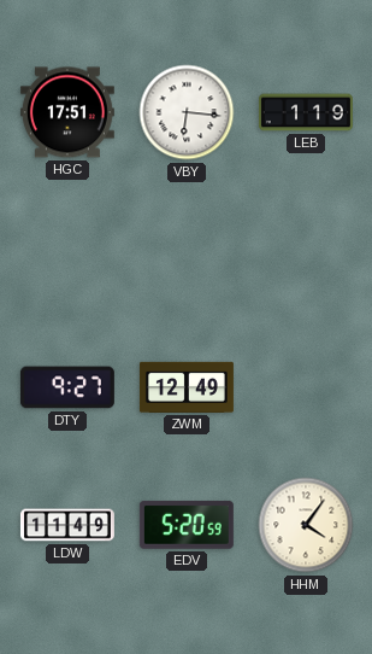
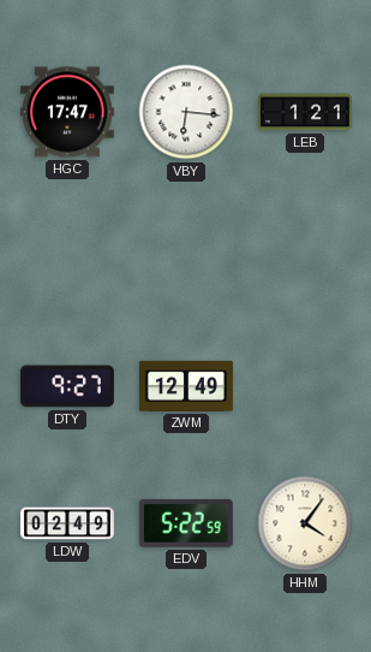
HGC: 17:51 -> 17:47 (67, 112)
LEB: 1:19 -> 1:21 (305, 112)
LDW: 11:49 -> 02:49 (67, 523)
EDV: 5:20 -> 5:22 (186, 523)
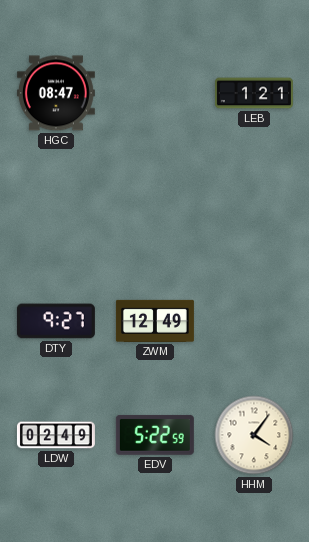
HGC: 17:47 -> 08:47 (56, 93)
VBY: 6:16 -> none (186, 112)
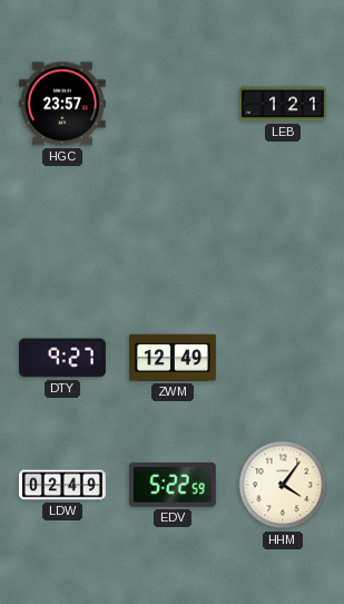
HGC: 08:47 -> 23:57 (62, 104)
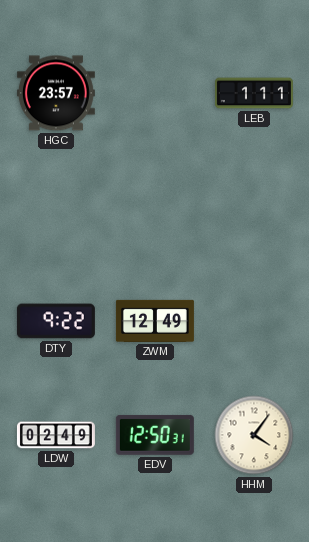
LEB: 1:21 -> 1:11 (254, 93)
DTY: 9:27 -> 9:22 (56, 321)
EDV: 5:22 -> 12:50 (155, 435)
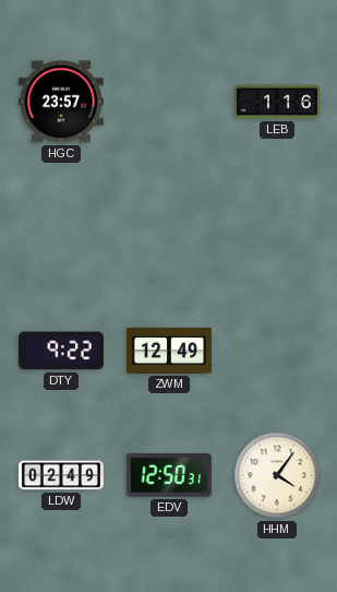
LEB: 1:11 -> 1:16 (277, 102)
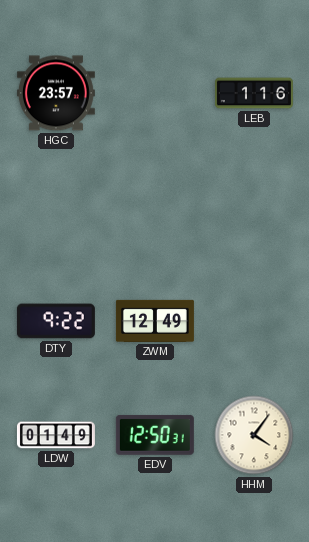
LDW: 02:49 -> 01:49 (56, 435)
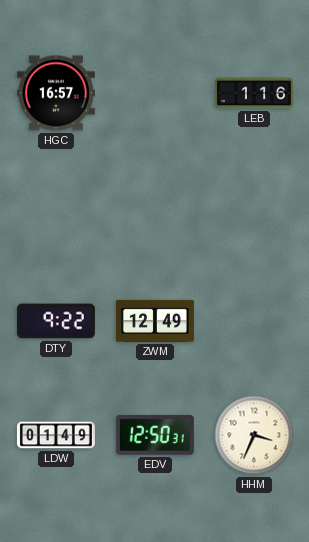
HGC: 23:57 -> 16:57 (56, 93)
HHM: 4:06 -> 3:34 (254, 435)
